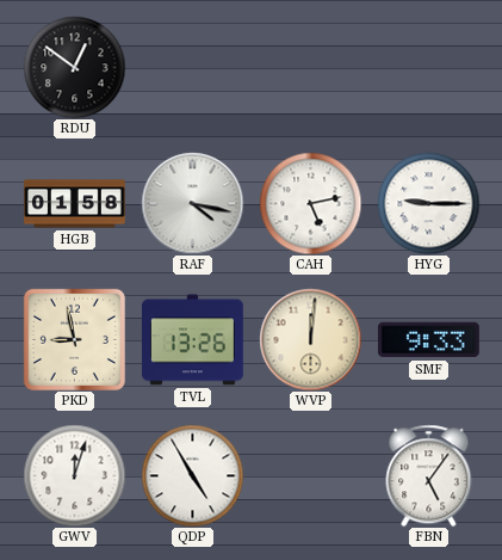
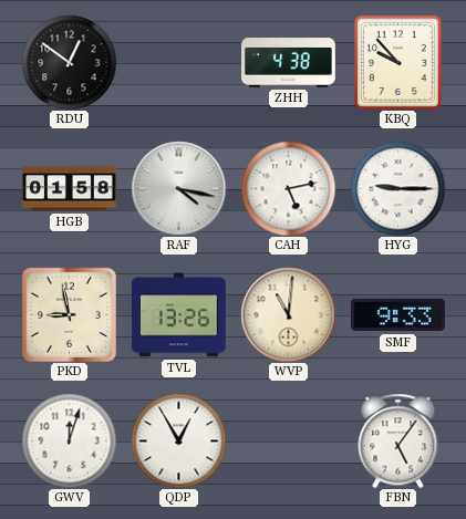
ZHH: none -> 4:38 (289, 63)
KBQ: none -> 9:53 (397, 62)
WVP: 12:01 -> 11:01 (288, 314)
QDP: 4:55 -> 12:55 (178, 440)
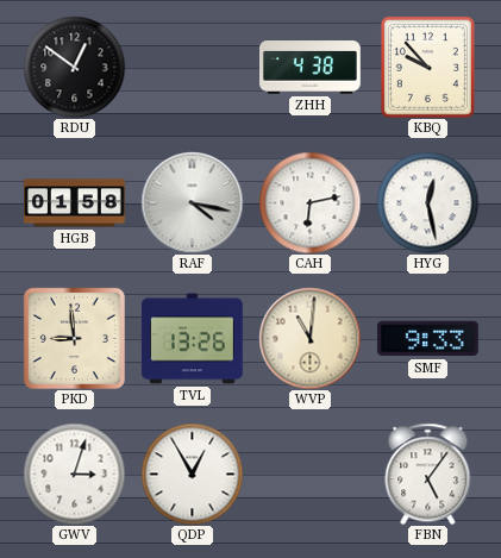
CAH: 5:13 -> 6:13 (309, 202)
HYG: 9:15 -> 12:28 (427, 202)
PKD: 8:58 -> 8:59 (74, 338)
GWV: 12:03 -> 3:03 (74, 474)
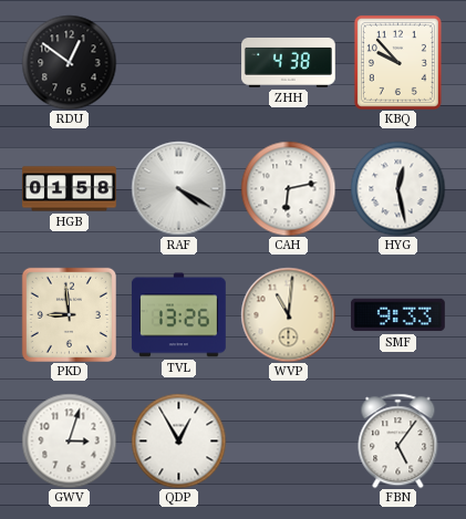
RAF: 4:17 -> 4:20 (178, 188)
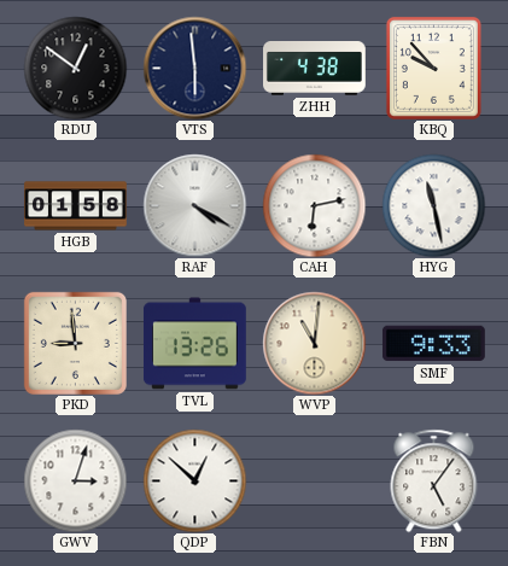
VTS: none -> 5:59 (194, 68)
HYG: 12:28 -> 11:28 (433, 205)
QDP: 12:55 -> 12:52 (194, 480)
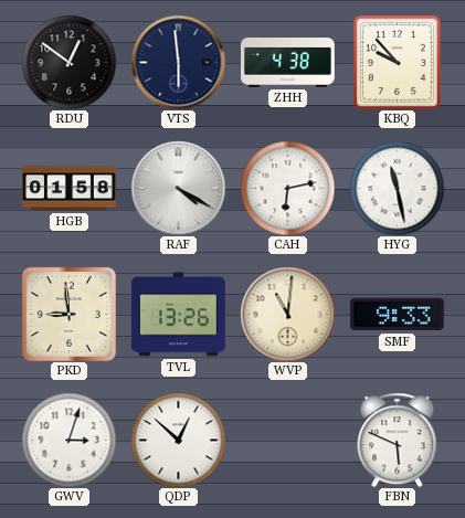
FBN: 5:06 -> 5:49 (398, 440)
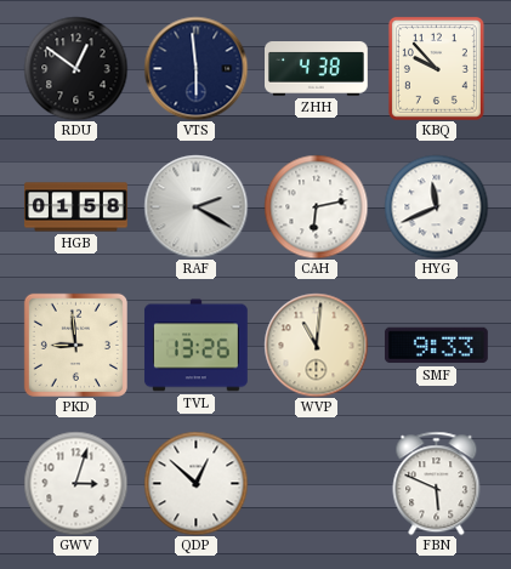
RAF: 4:20 -> 2:20 (195, 206)
HYG: 11:28 -> 11:41 (436, 206)
